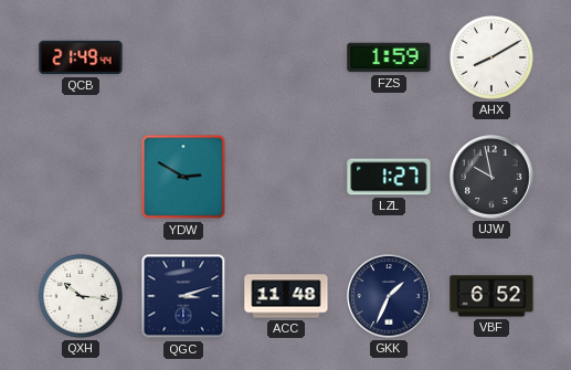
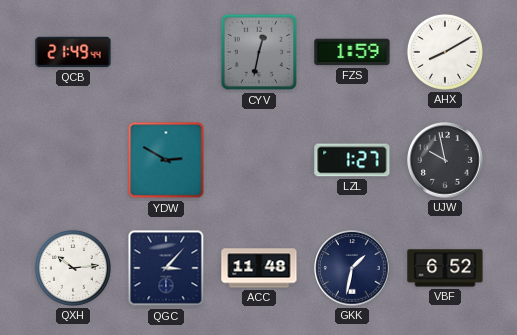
CYV: none -> 12:32 (259, 52)
QXH: 10:16 -> 10:14 (73, 268)
QGC: 3:12 -> 3:07 (166, 268)
GKK: 1:34 -> 1:32 (352, 268)
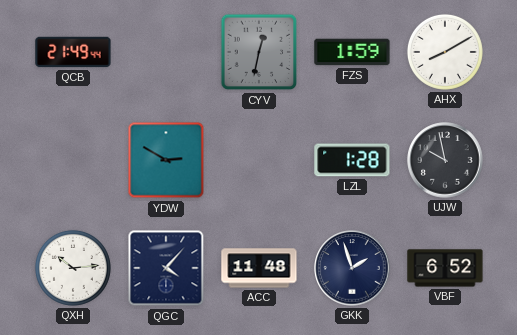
LZL: 1:27 -> 1:28 (352, 160)
QGC: 3:07 -> 4:07 (166, 268)
GKK: 1:32 -> 1:57 (352, 268)
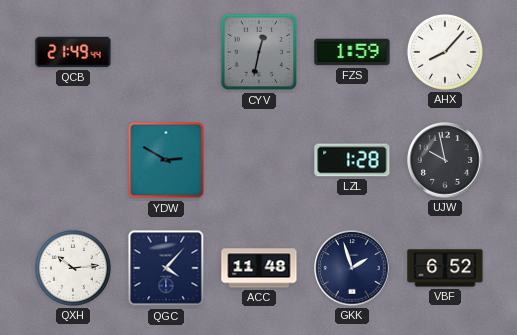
AHX: 8:10 -> 8:07 (445, 52)
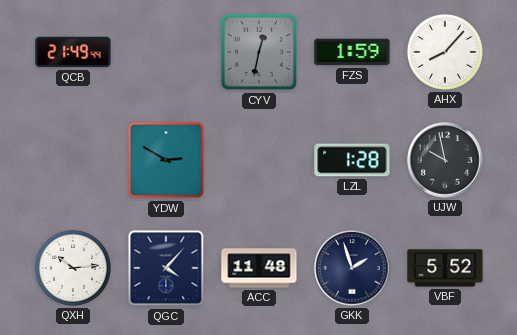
VBF: 6:52 -> 5:52 (445, 268)
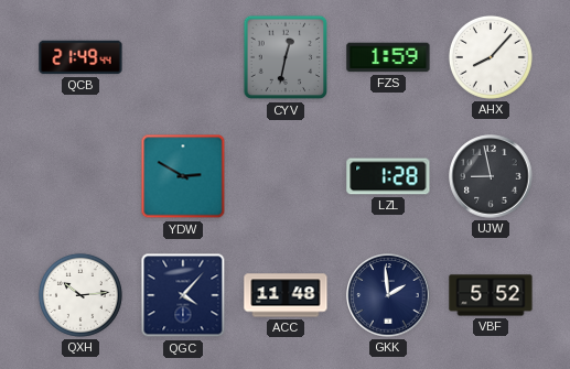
UJW: 9:58 -> 8:58 (491, 176)
GKK: 1:57 -> 1:59 (388, 295)
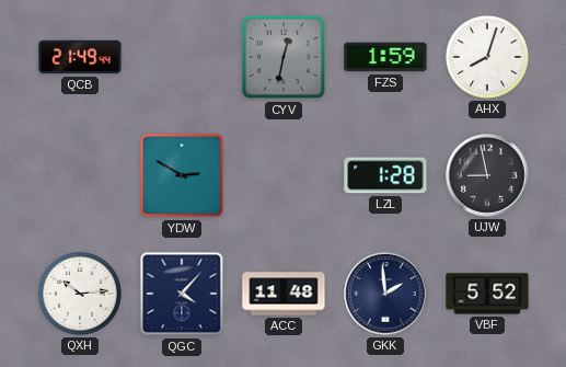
AHX: 8:07 -> 8:03 (487, 57)
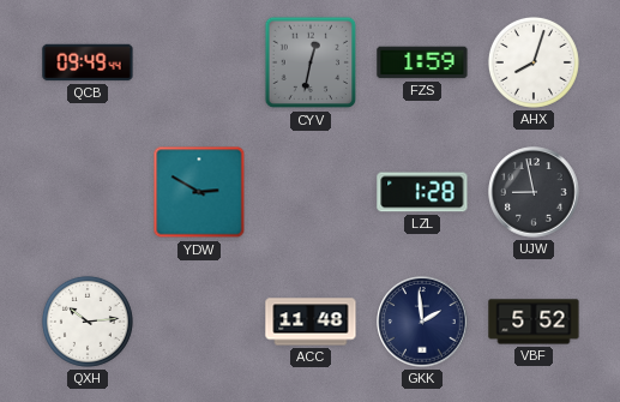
QCB: 21:49 -> 09:49 (88, 62)
QGC: 4:07 -> none (182, 294)
